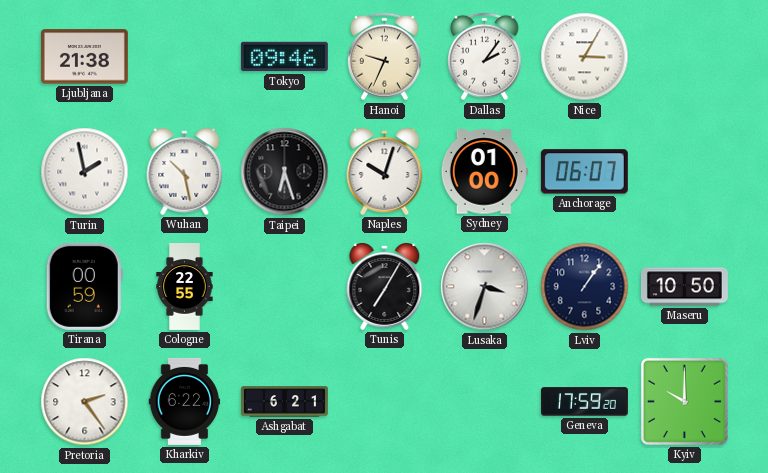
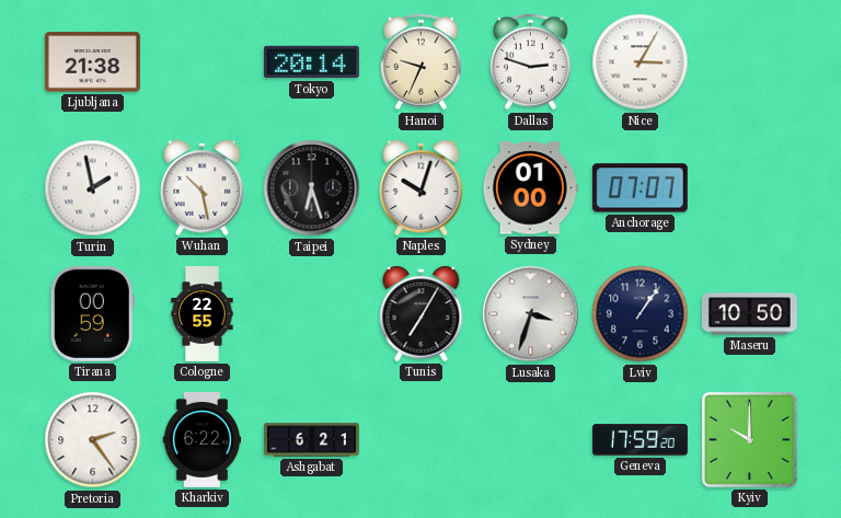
Tokyo: 09:46 -> 20:14 (311, 62)
Dallas: 2:06 -> 2:48 (531, 62)
Anchorage: 06:07 -> 07:07 (640, 188)
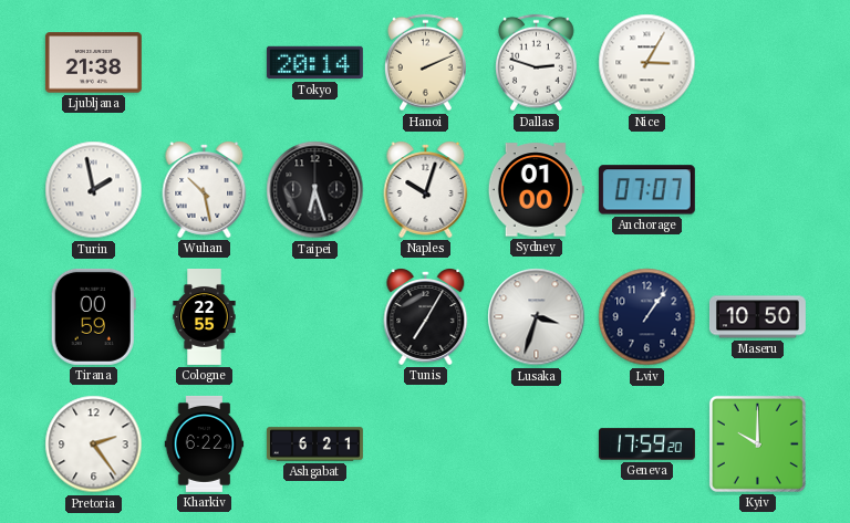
Hanoi: 9:34 -> 2:11 (426, 63)
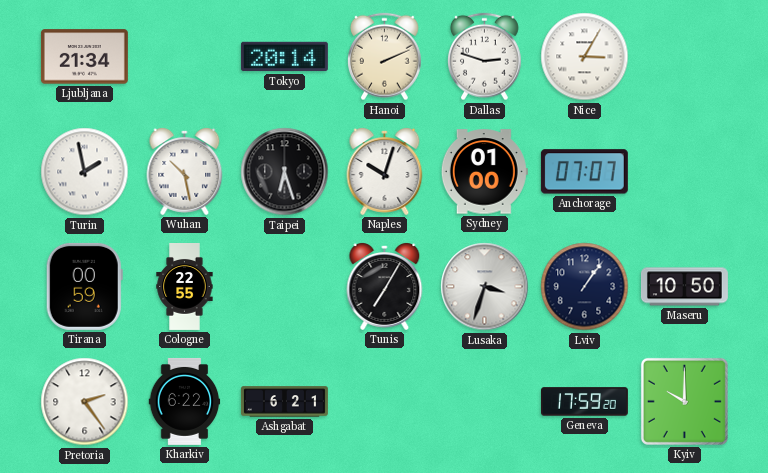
Ljubljana: 21:38 -> 21:34 (84, 57)
